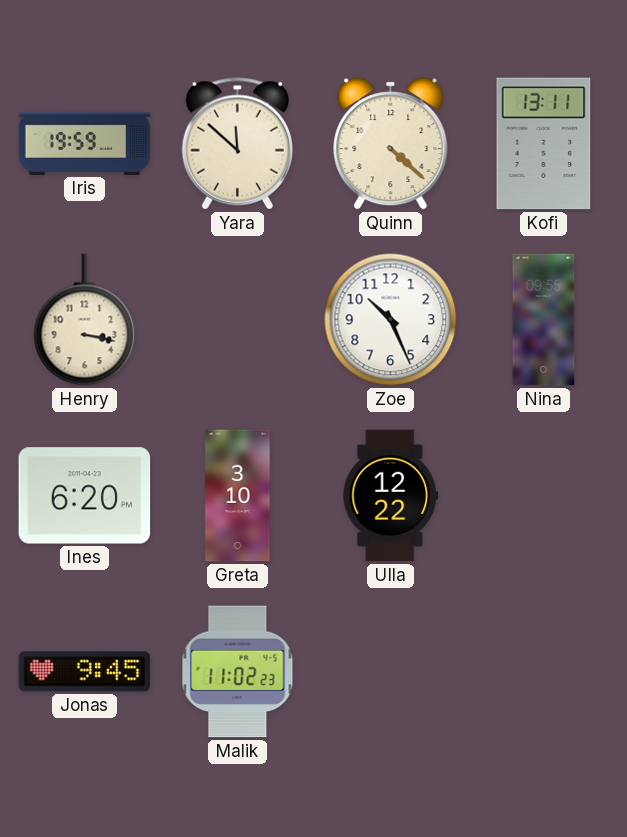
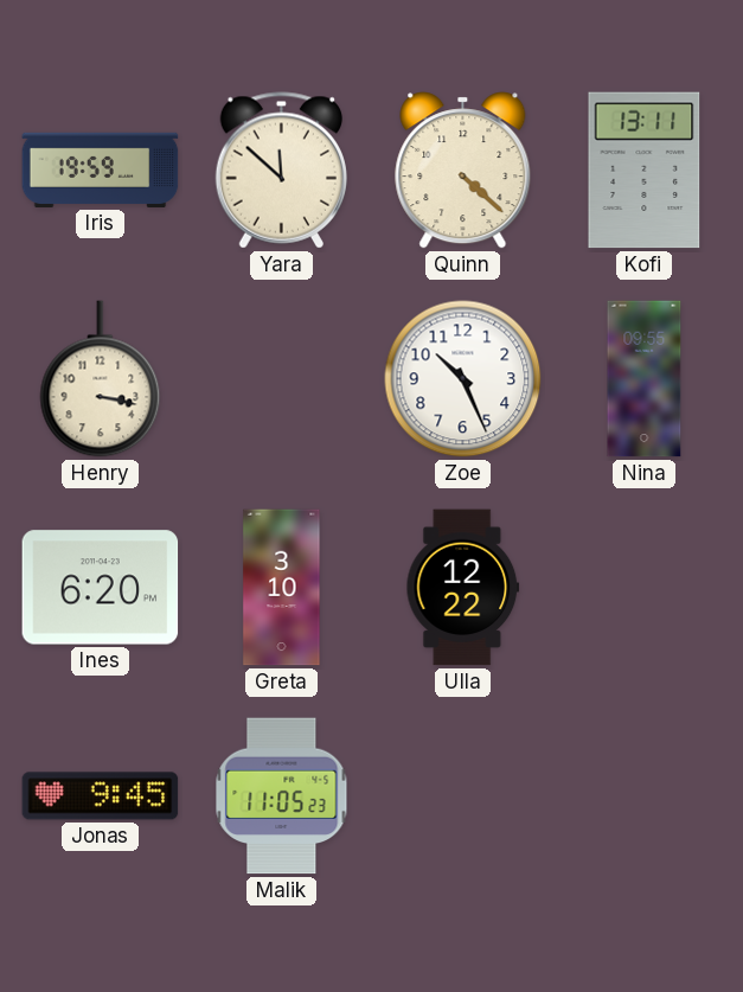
Malik: 11:02 -> 11:05 (282, 796)
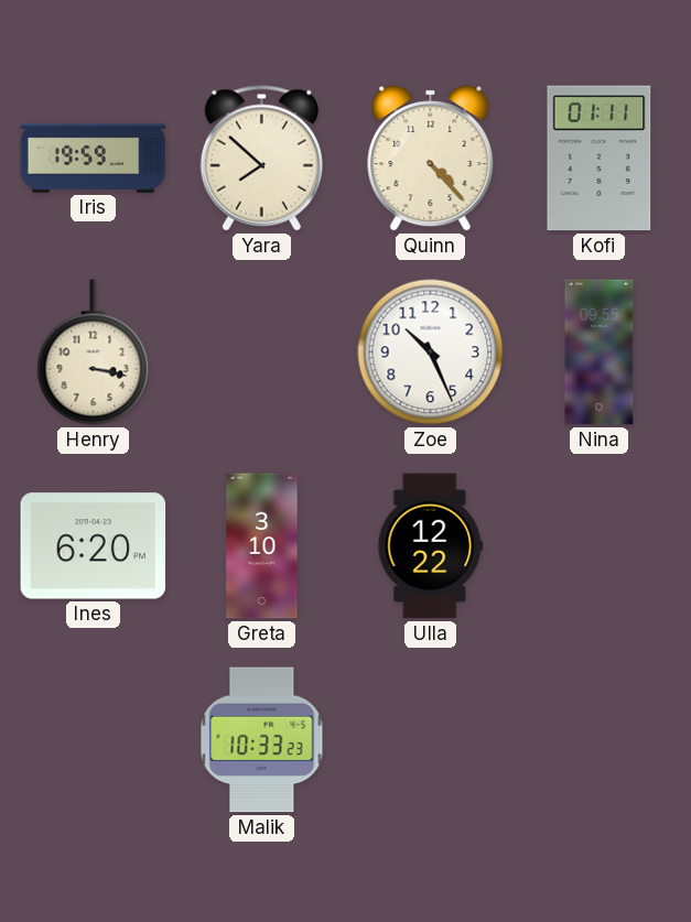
Yara: 11:52 -> 7:52 (261, 159)
Quinn: 4:22 -> 4:23 (431, 159)
Kofi: 13:11 -> 01:11 (600, 159)
Jonas: 9:45 -> none (101, 796)
Malik: 11:05 -> 10:33 (262, 740)
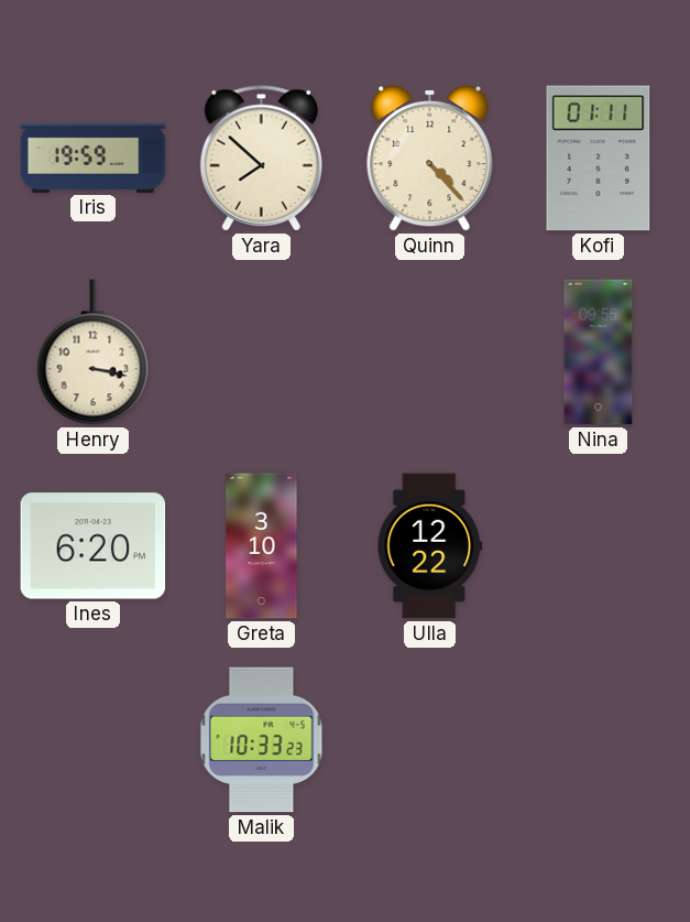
Zoe: 10:26 -> none (431, 352)
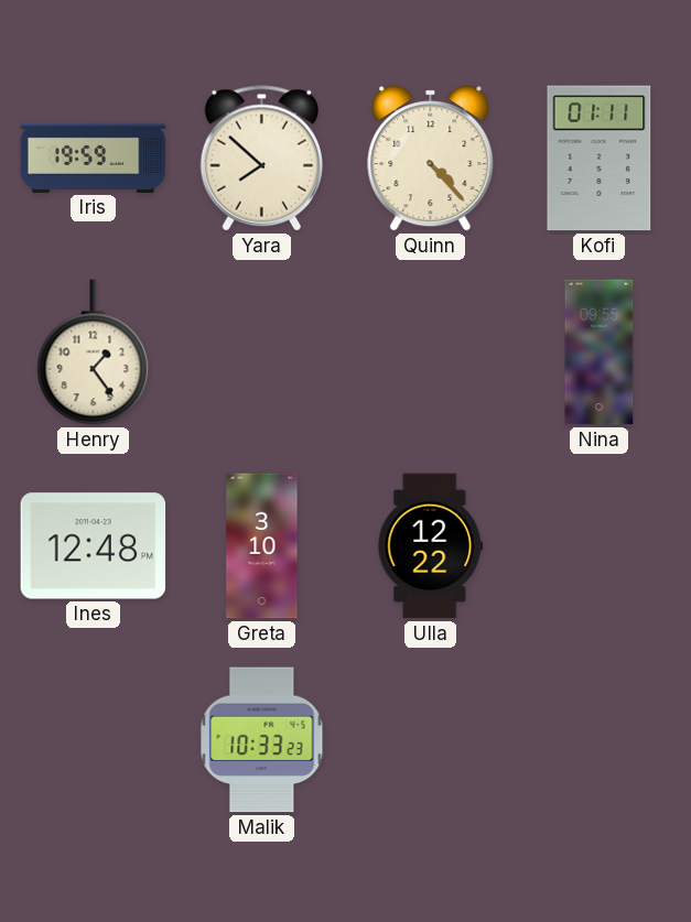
Henry: 3:17 -> 1:24 (94, 352)
Ines: 6:20 -> 12:48 (94, 546)
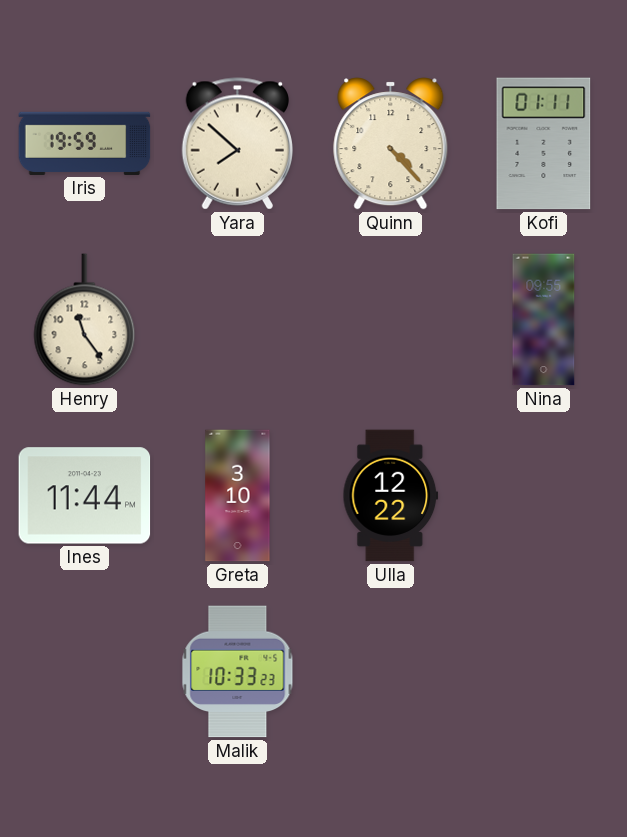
Henry: 1:24 -> 11:24 (85, 320)
Ines: 12:48 -> 11:44 (85, 496)
